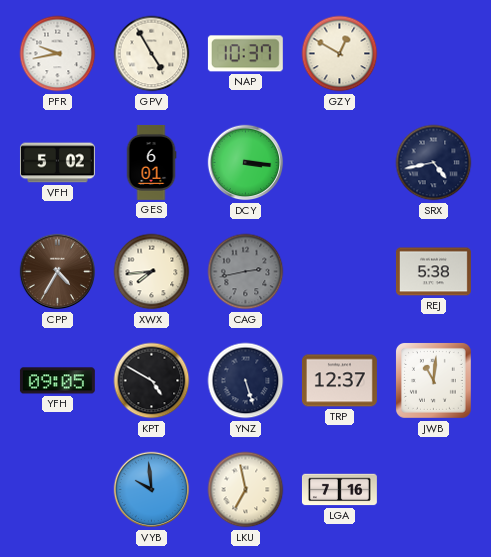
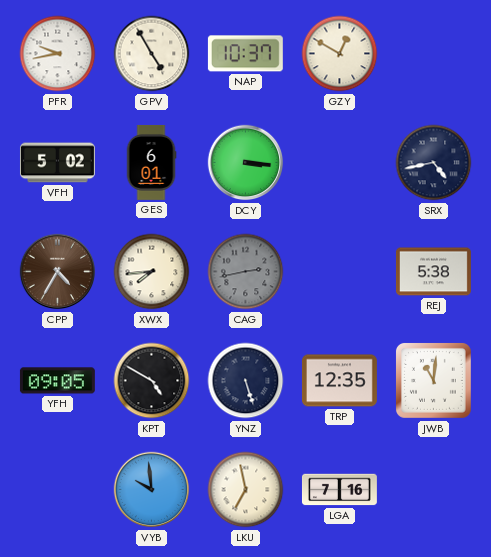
TRP: 12:37 -> 12:35 (339, 381)
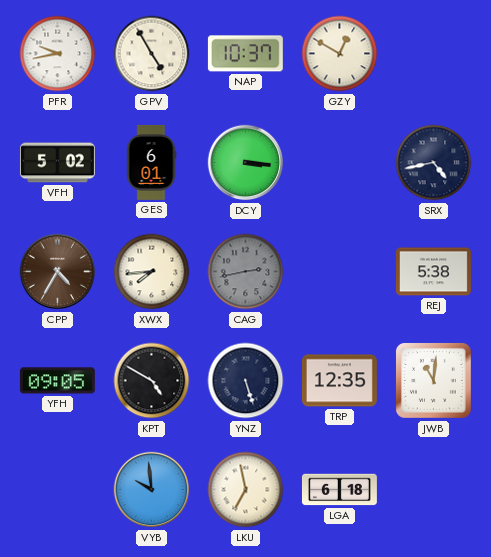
LGA: 7:16 -> 6:18 (339, 490)
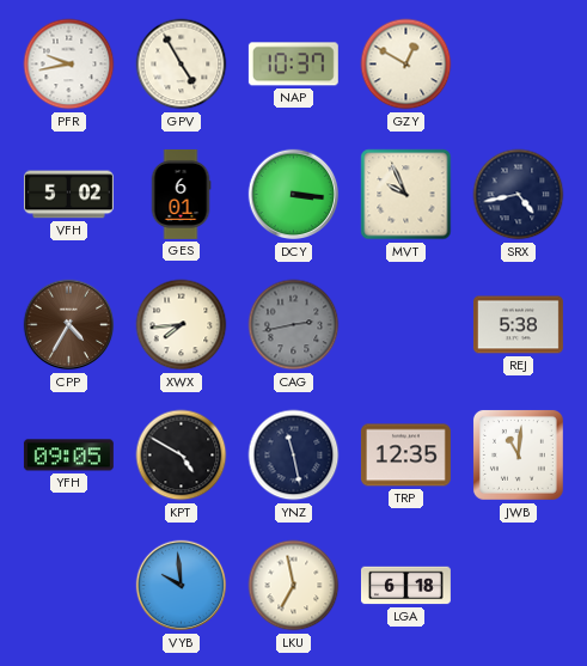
MVT: none -> 9:56 (406, 195)
YNZ: 5:27 -> 11:28 (294, 456)
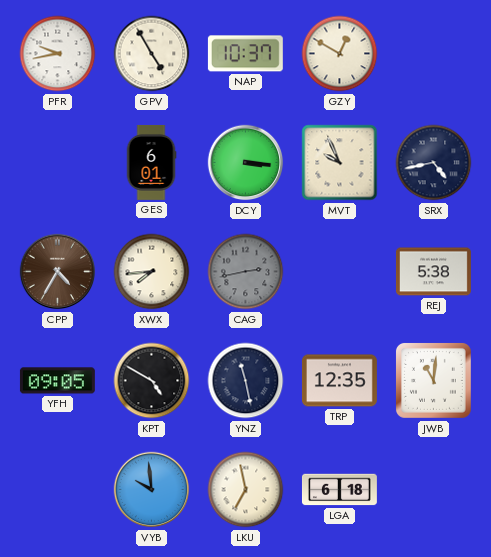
VFH: 5:02 -> none (68, 195)
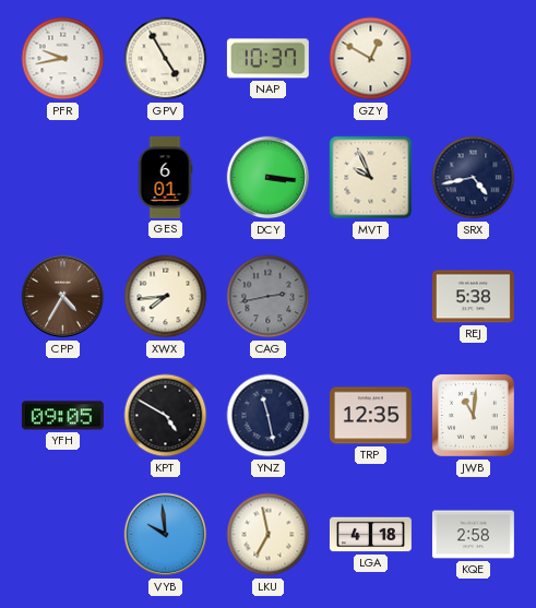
LGA: 6:18 -> 4:18 (370, 535)
KQE: none -> 2:58 (473, 535)
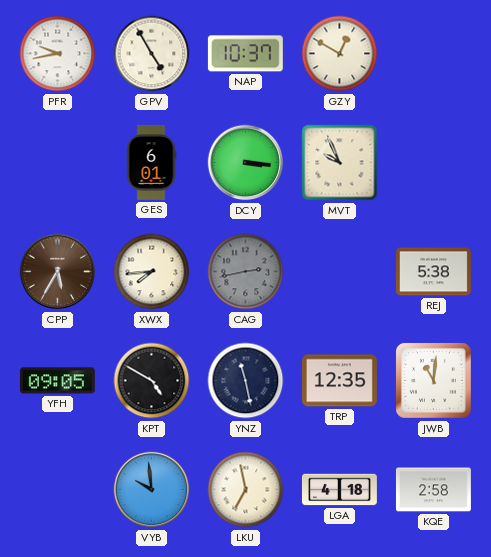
SRX: 4:43 -> none (474, 178)
CPP: 4:35 -> 5:35 (58, 272)
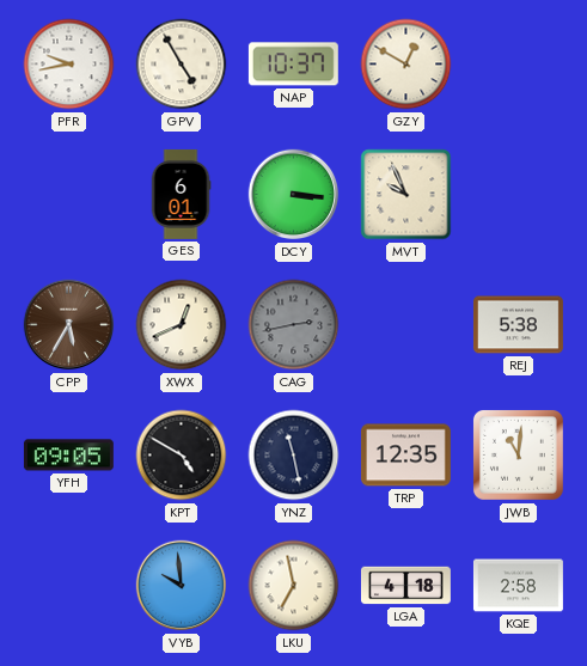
XWX: 7:44 -> 12:41 (182, 325)
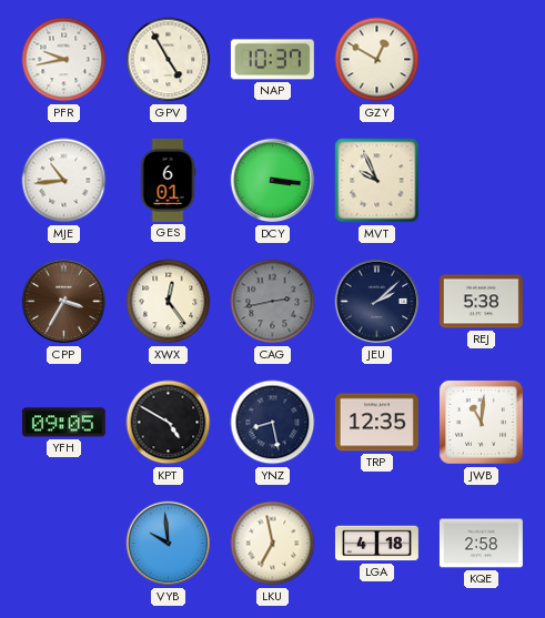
MJE: none -> 10:44 (64, 181)
CPP: 5:35 -> 3:35 (64, 302)
XWX: 12:41 -> 12:24 (169, 302)
JEU: none -> 2:08 (377, 302)
YNZ: 11:28 -> 8:28 (273, 423)
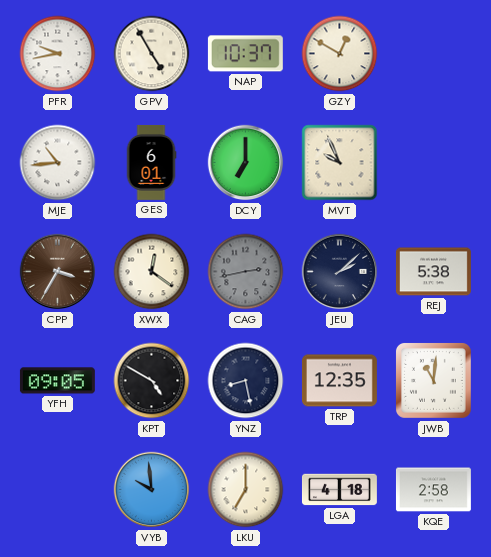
DCY: 3:16 -> 7:00 (246, 163)
XWX: 12:24 -> 12:21 (152, 272)
LKU: 6:58 -> 7:00 (246, 490)
